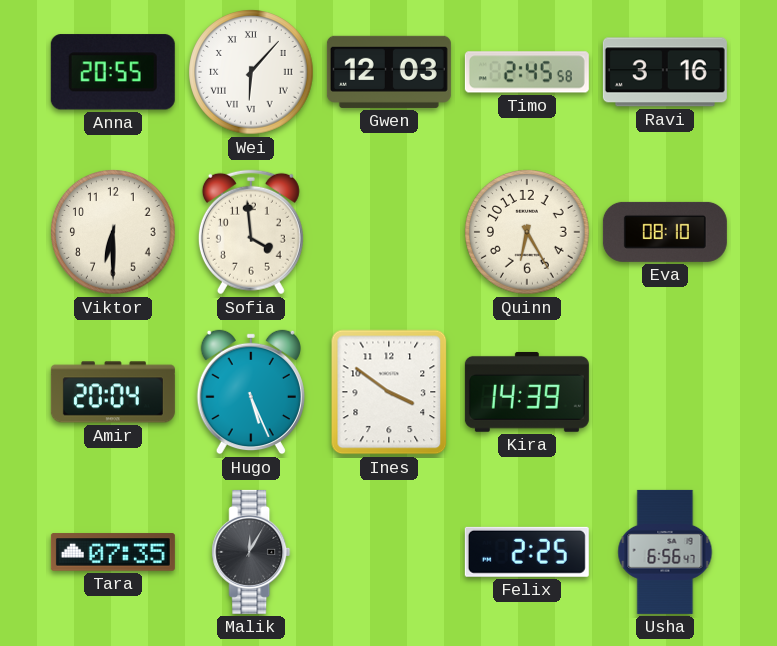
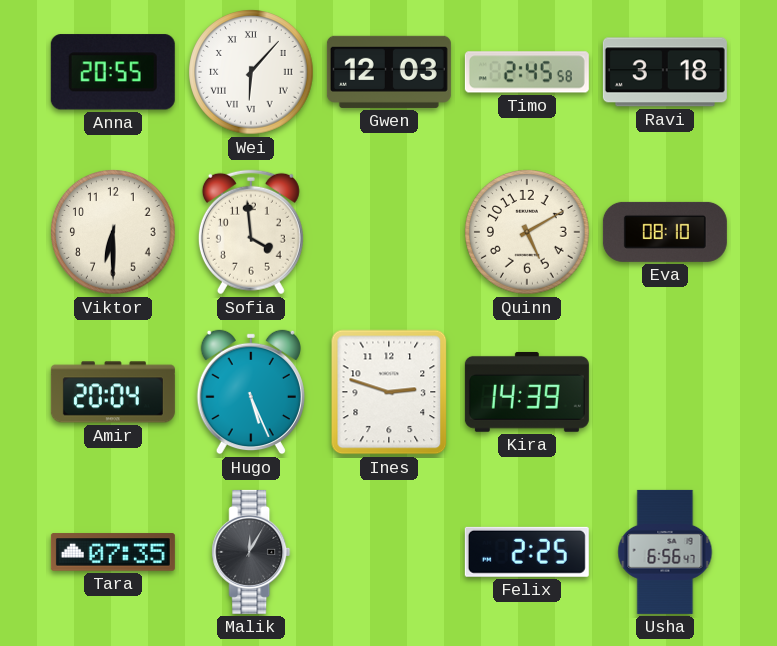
Ravi: 3:16 -> 3:18 (665, 72)
Quinn: 6:25 -> 5:10 (527, 232)
Ines: 3:51 -> 2:48 (389, 392)
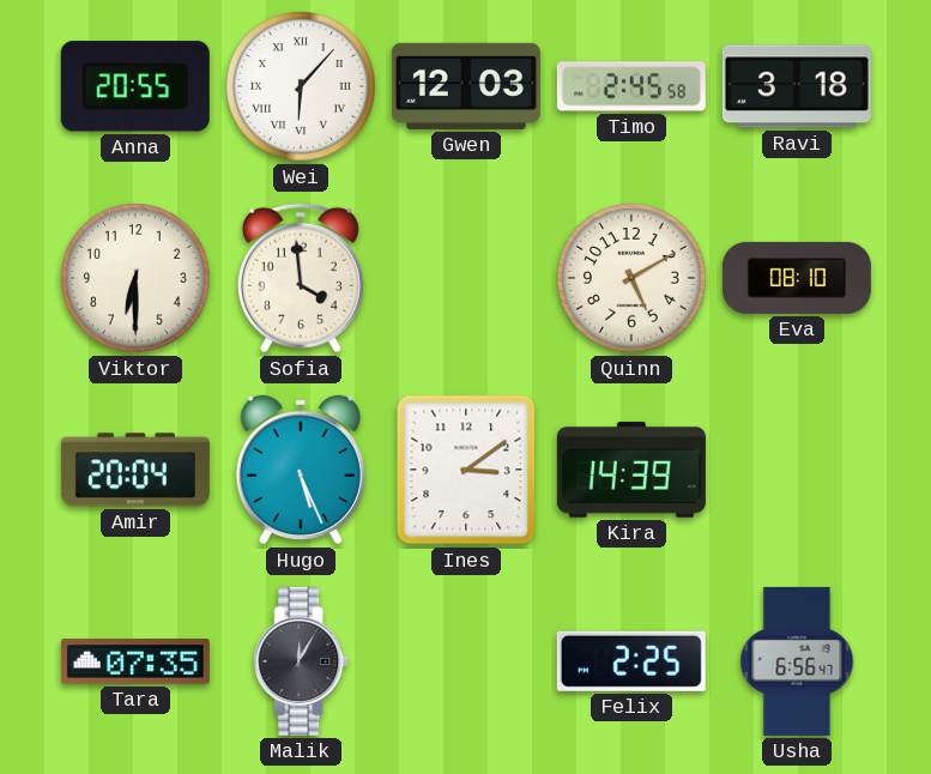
Ines: 2:48 -> 3:09 (466, 470)
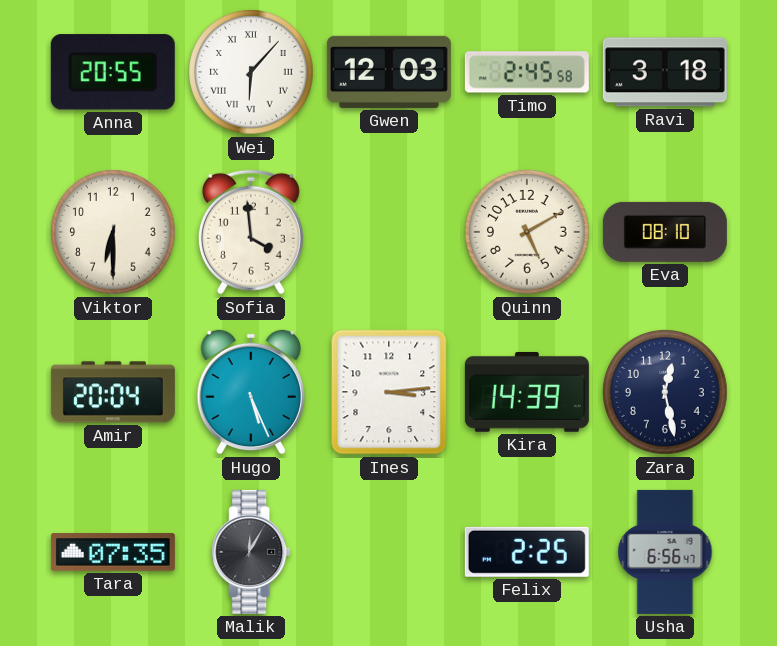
Ines: 3:09 -> 3:14 (389, 392)
Zara: none -> 12:28 (665, 392)
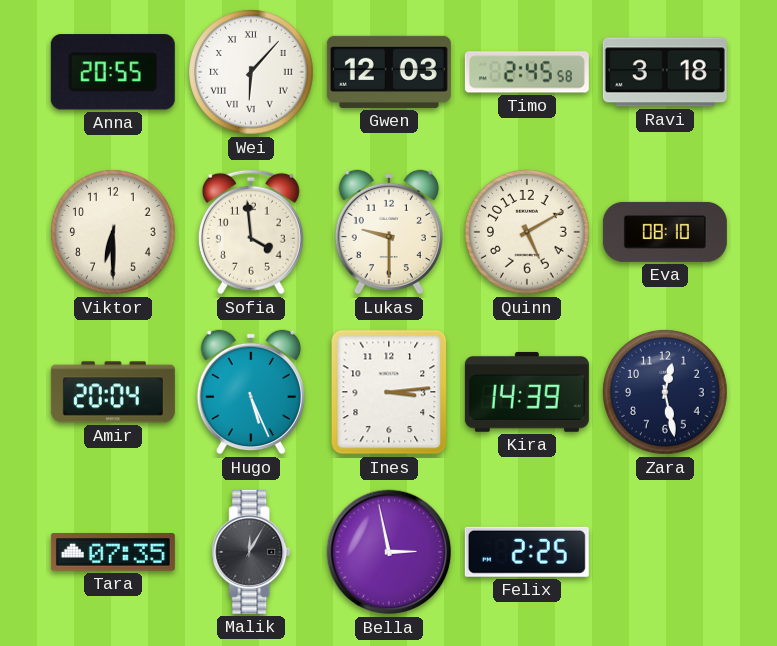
Lukas: none -> 9:30 (389, 232)
Bella: none -> 2:58 (389, 552)
Usha: 6:56 -> none (665, 552)
